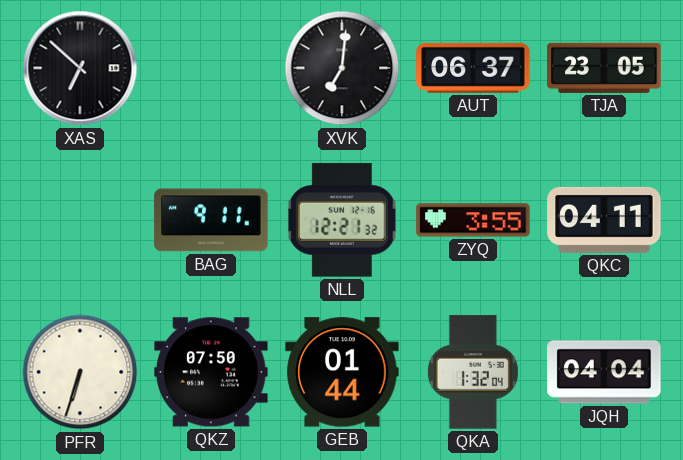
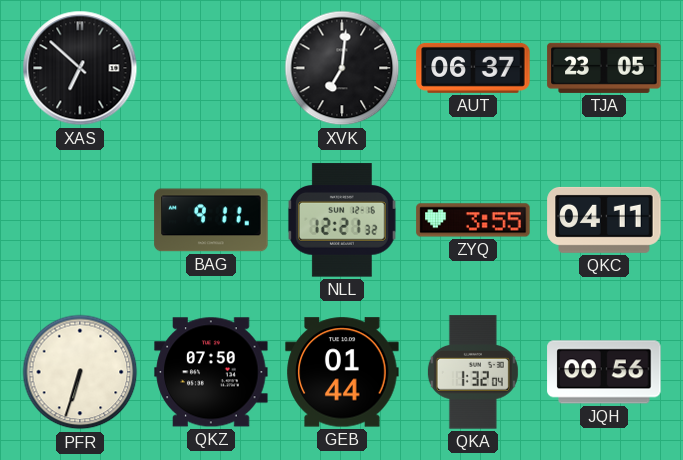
JQH: 04:04 -> 00:56 (604, 372)
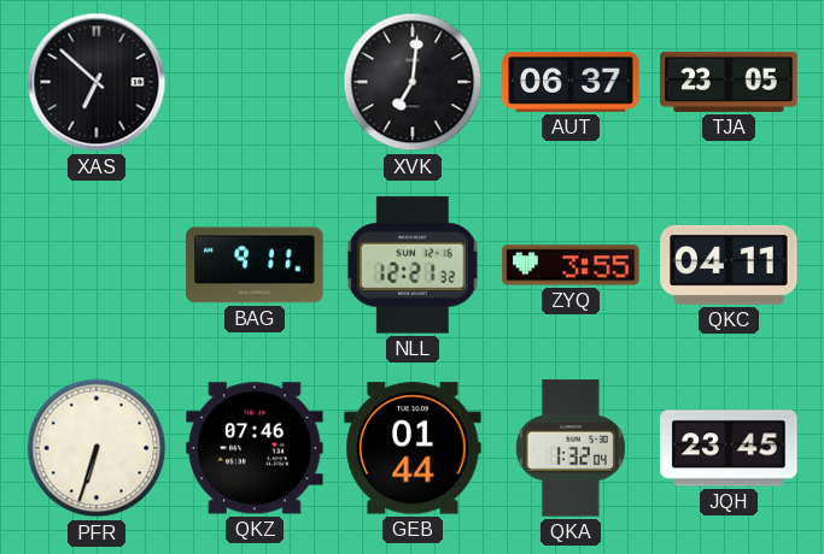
QKZ: 07:50 -> 07:46 (255, 448)
JQH: 00:56 -> 23:45 (729, 448)
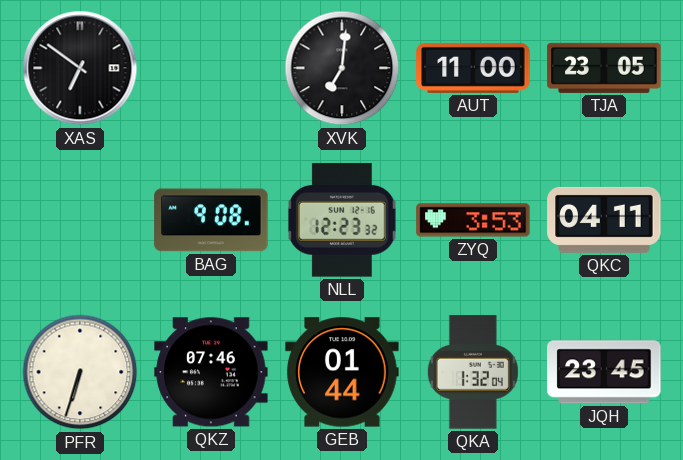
XAS: 6:52 -> 6:51 (80, 68)
AUT: 06:37 -> 11:00 (473, 68)
BAG: 9:11 -> 9:08 (211, 220)
NLL: 12:21 -> 12:23 (342, 220)
ZYQ: 3:55 -> 3:53 (473, 220)
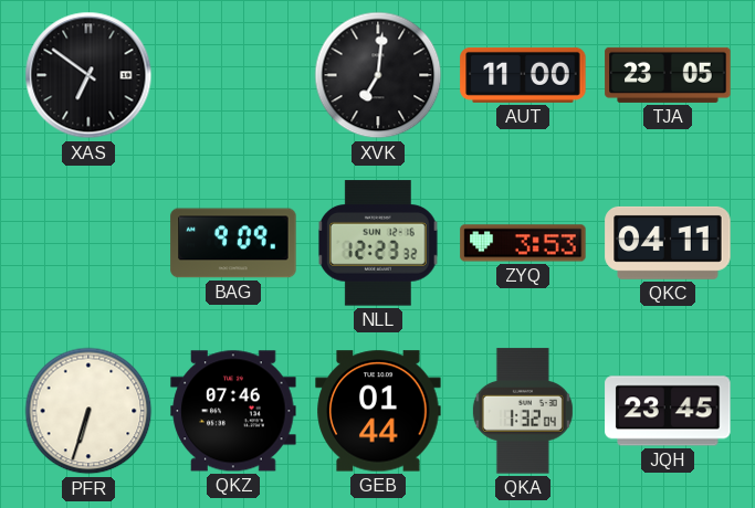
BAG: 9:08 -> 9:09 (233, 243)
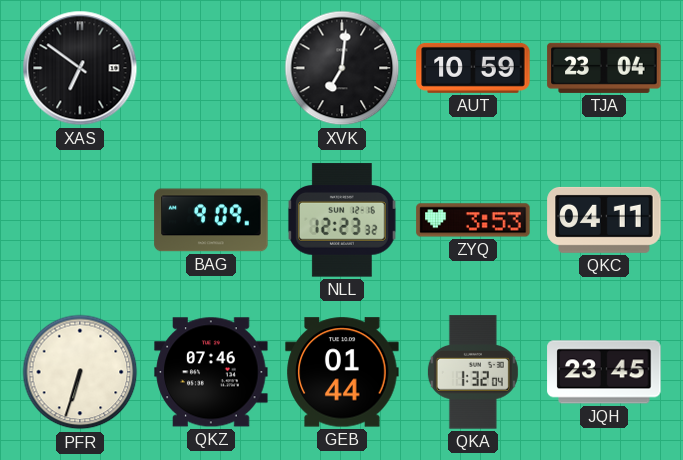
AUT: 11:00 -> 10:59 (473, 68)
TJA: 23:05 -> 23:04 (604, 68)
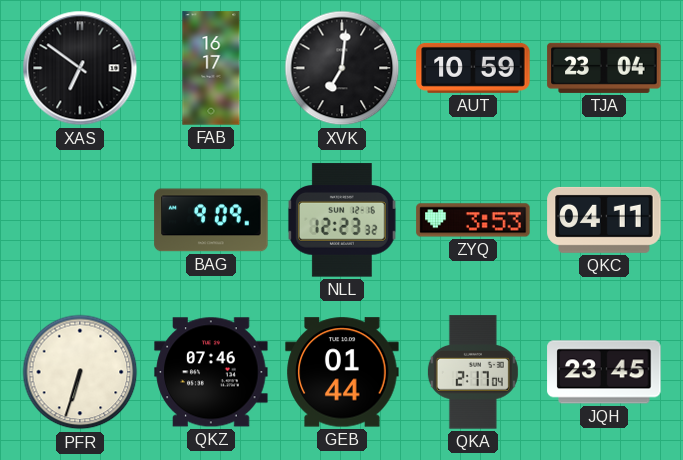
FAB: none -> 16:17 (211, 68)
QKA: 1:32 -> 2:17 (473, 372)
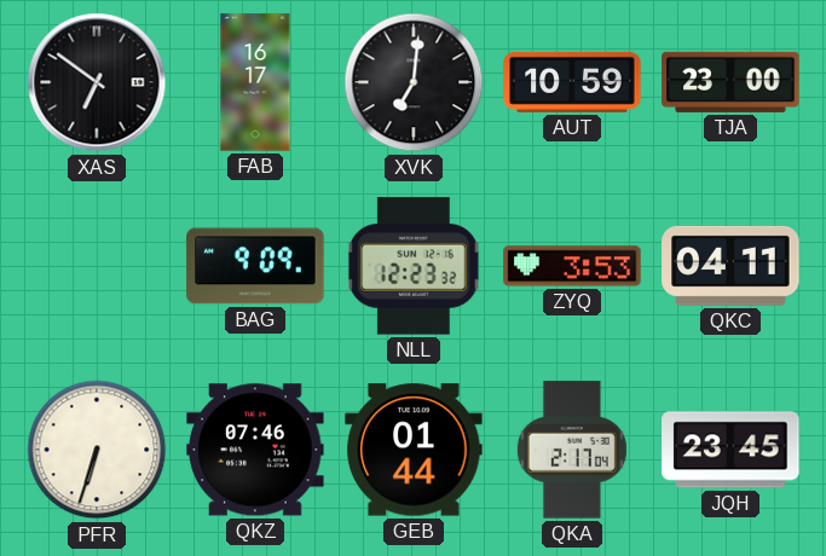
TJA: 23:04 -> 23:00 (730, 82)
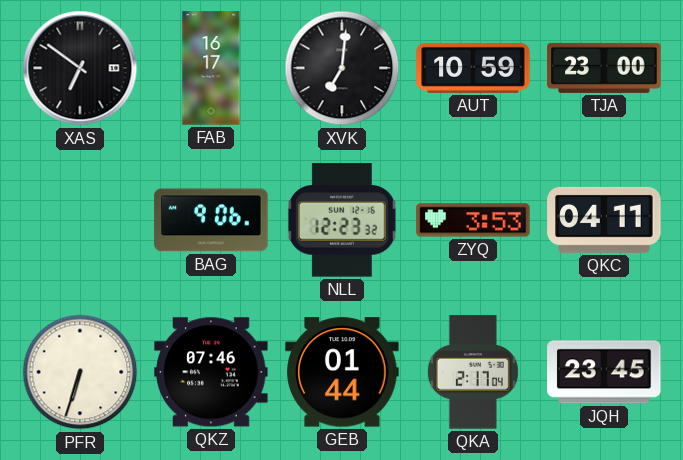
BAG: 9:09 -> 9:06 (211, 220)
